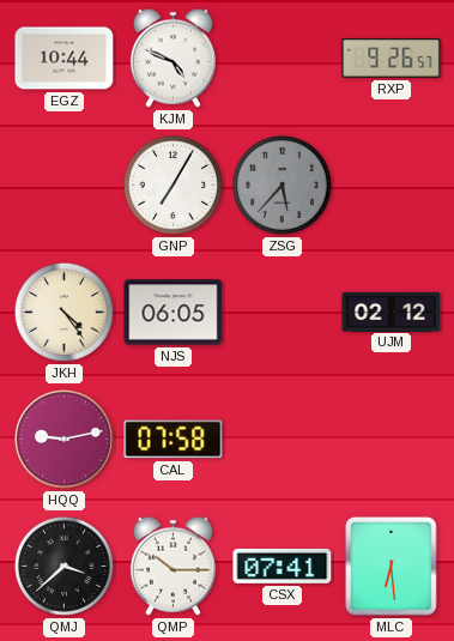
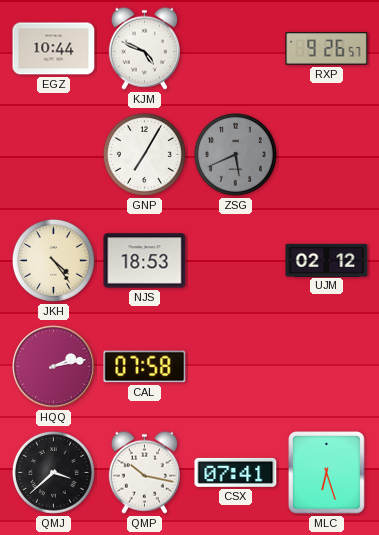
ZSG: 5:37 -> 5:41 (235, 154)
NJS: 06:05 -> 18:53 (145, 261)
HQQ: 9:13 -> 2:13 (54, 367)
QMP: 10:15 -> 10:17 (144, 472)
MLC: 6:29 -> 6:27 (327, 473)
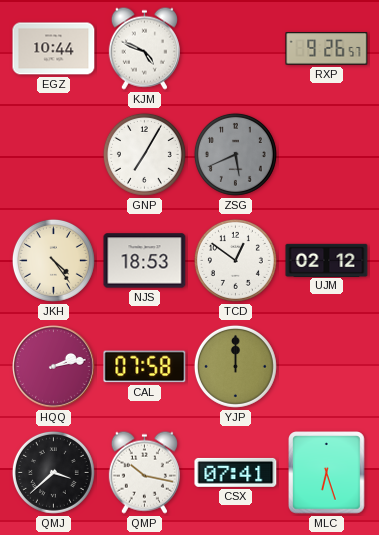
TCD: none -> 12:51 (235, 260)
YJP: none -> 12:00 (235, 366)
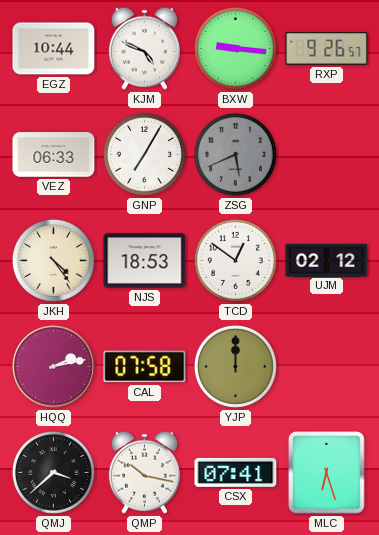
BXW: none -> 9:16 (235, 48)
VEZ: none -> 06:33 (54, 155)
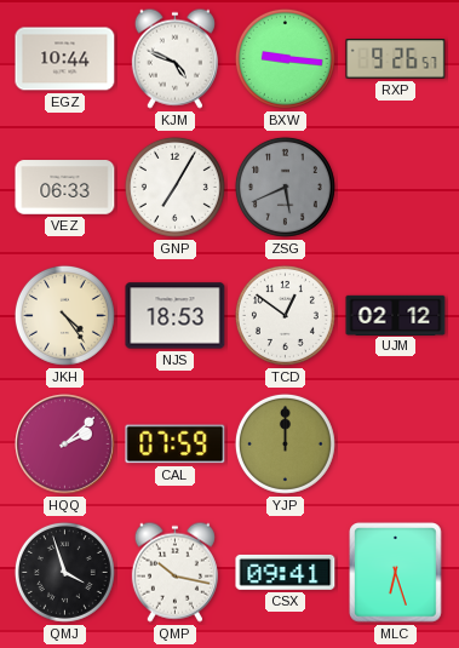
HQQ: 2:13 -> 2:08 (65, 445)
CAL: 07:58 -> 07:59 (176, 445)
QMJ: 3:38 -> 3:57 (64, 572)
CSX: 07:41 -> 09:41 (286, 572)
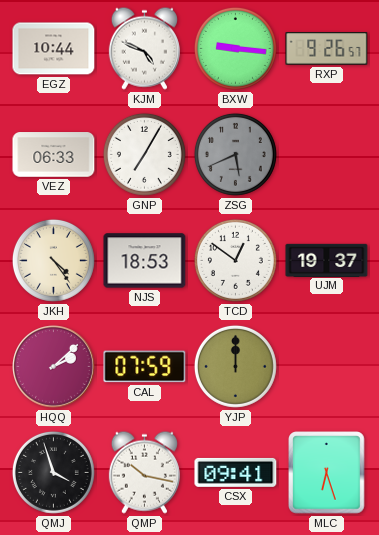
UJM: 02:12 -> 19:37 (327, 260)
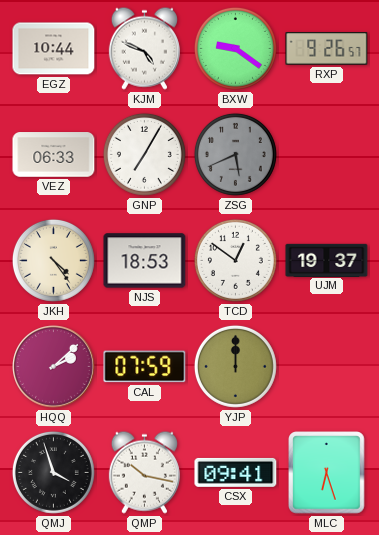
BXW: 9:16 -> 9:21 (235, 48)
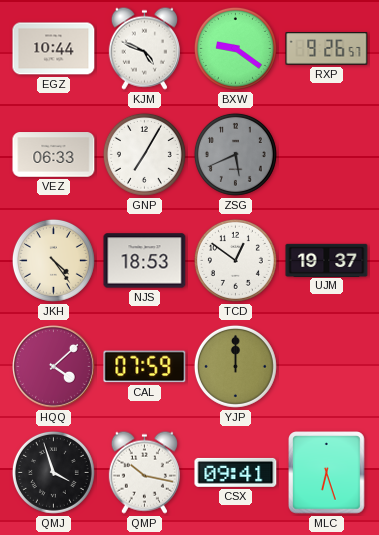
HQQ: 2:08 -> 4:08 (54, 367)
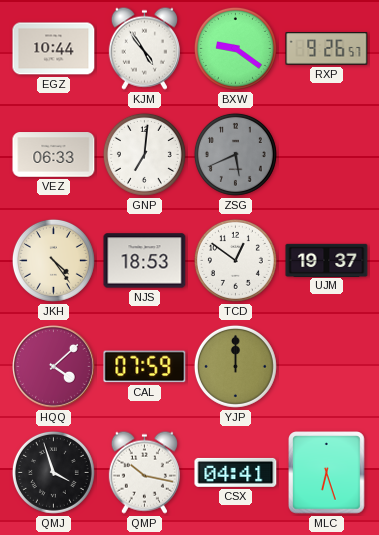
KJM: 4:49 -> 4:54 (144, 48)
GNP: 7:05 -> 7:01 (144, 154)
CSX: 09:41 -> 04:41 (236, 472)
